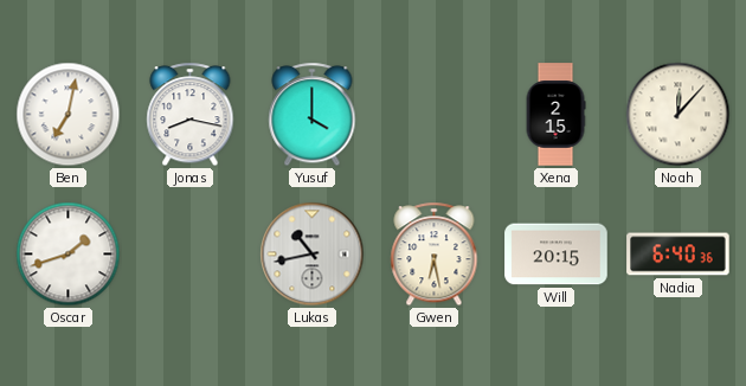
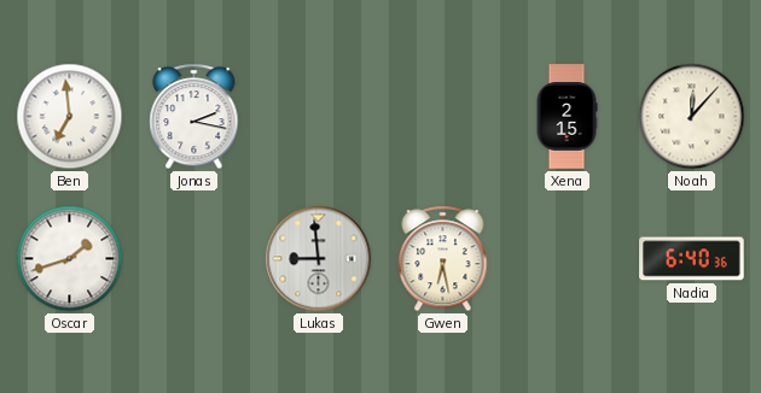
Ben: 7:02 -> 6:59 (70, 117)
Jonas: 8:17 -> 2:17 (194, 117)
Yusuf: 4:00 -> none (313, 115)
Lukas: 10:43 -> 8:59 (319, 259)
Will: 20:15 -> none (557, 255)
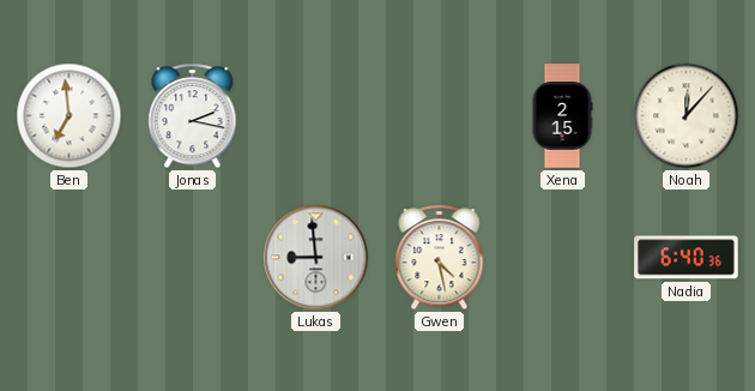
Oscar: 1:42 -> none (70, 259)
Gwen: 6:28 -> 4:28 (440, 258)
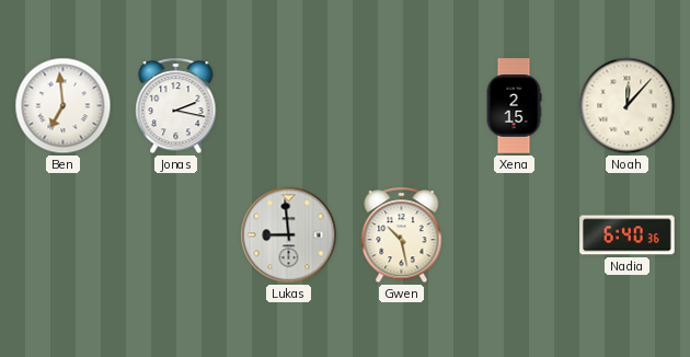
Gwen: 4:28 -> 10:28 (402, 235)
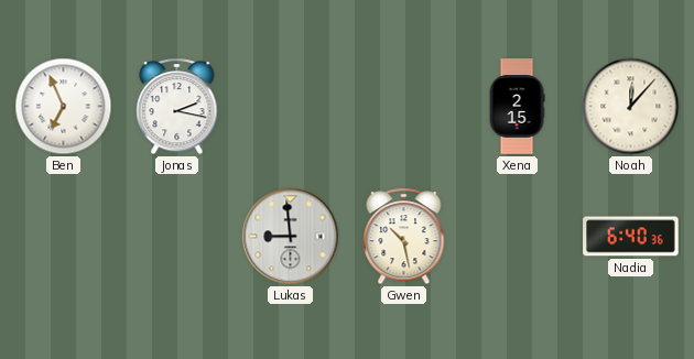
Ben: 6:59 -> 6:56 (64, 107)
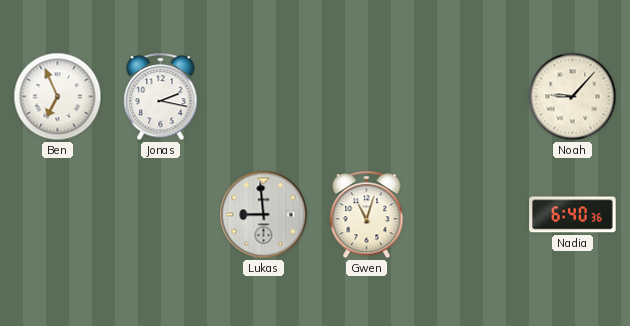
Xena: 2:15 -> none (517, 107)
Noah: 12:07 -> 9:07 (573, 97)
Gwen: 10:28 -> 11:03 (367, 215)
